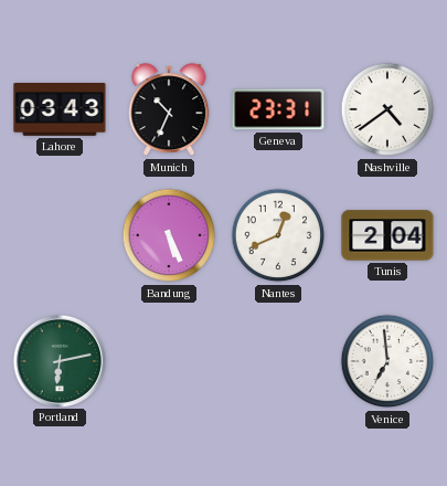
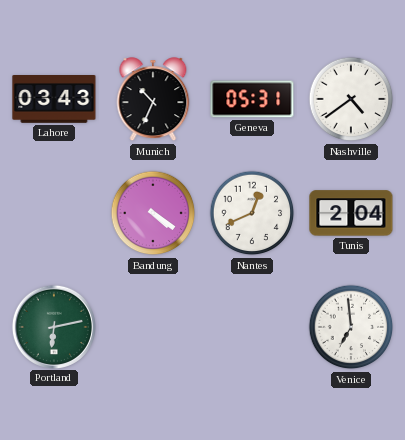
Geneva: 23:31 -> 05:31 (252, 99)
Bandung: 5:26 -> 4:21 (153, 213)
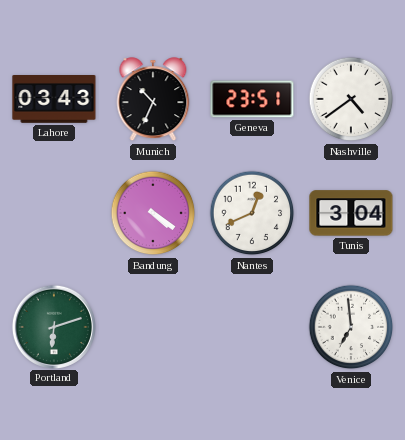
Geneva: 05:31 -> 23:51 (252, 99)
Tunis: 2:04 -> 3:04 (351, 213)
Portland: 6:13 -> 6:12 (53, 326)
